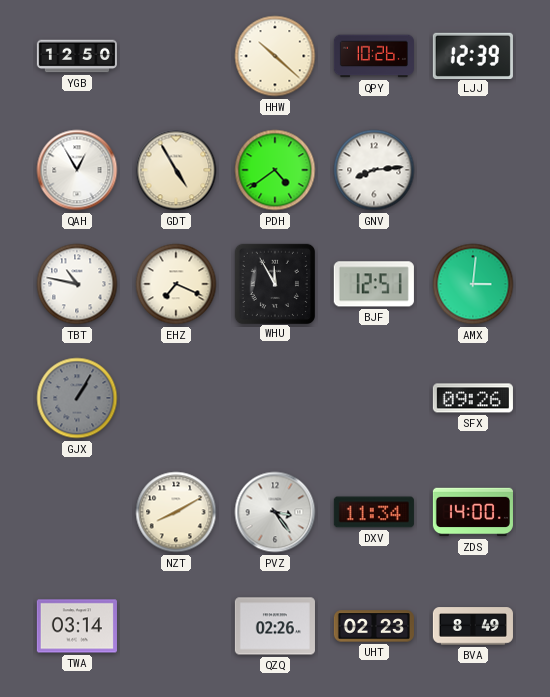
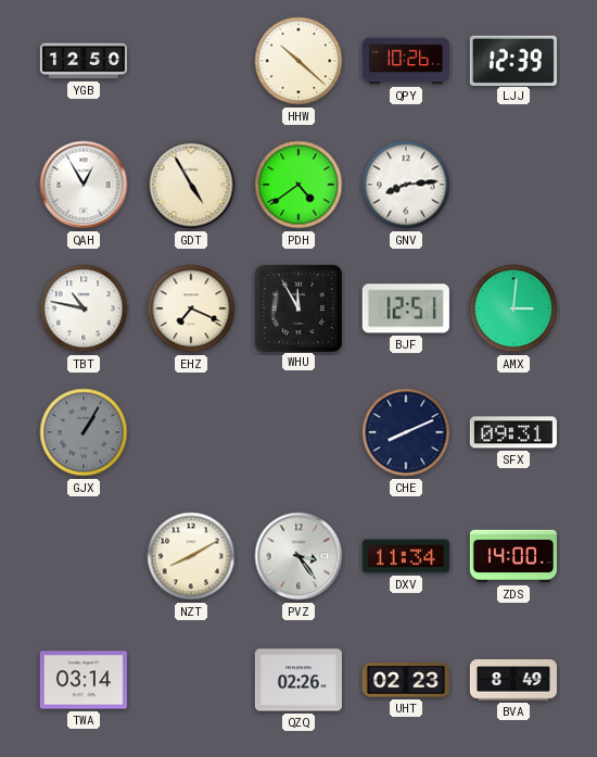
CHE: none -> 8:11 (406, 432)
SFX: 09:26 -> 09:31 (513, 432)
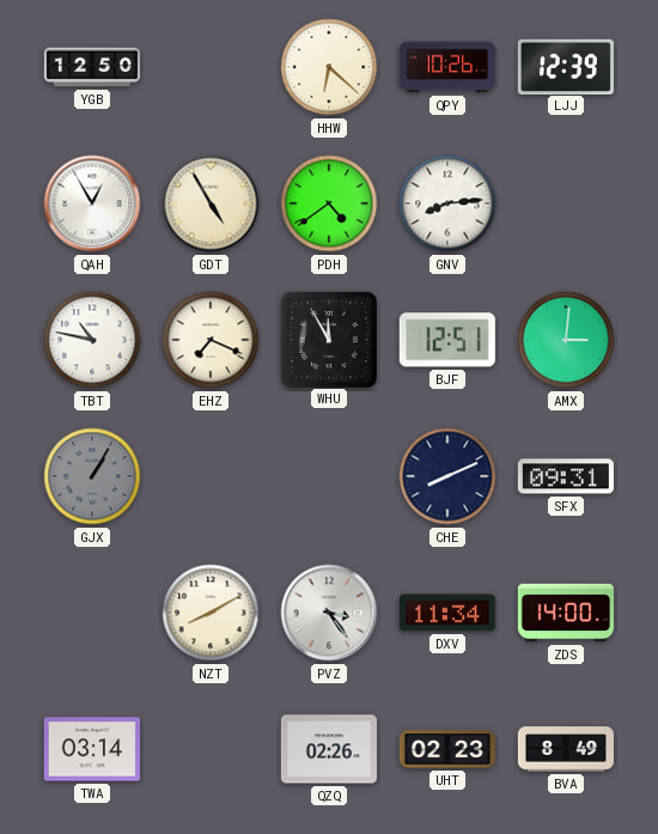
HHW: 10:22 -> 6:22 (329, 67)
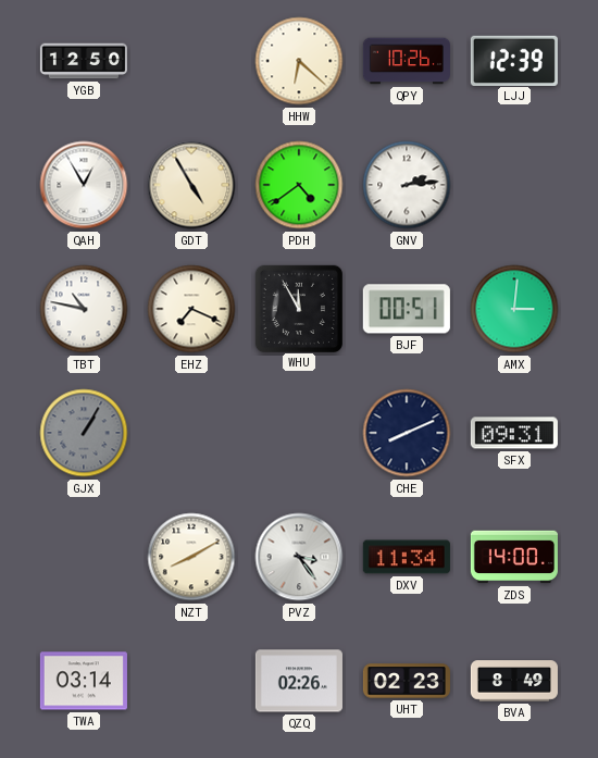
GNV: 8:14 -> 2:14 (407, 185)
BJF: 12:51 -> 00:51 (407, 309)
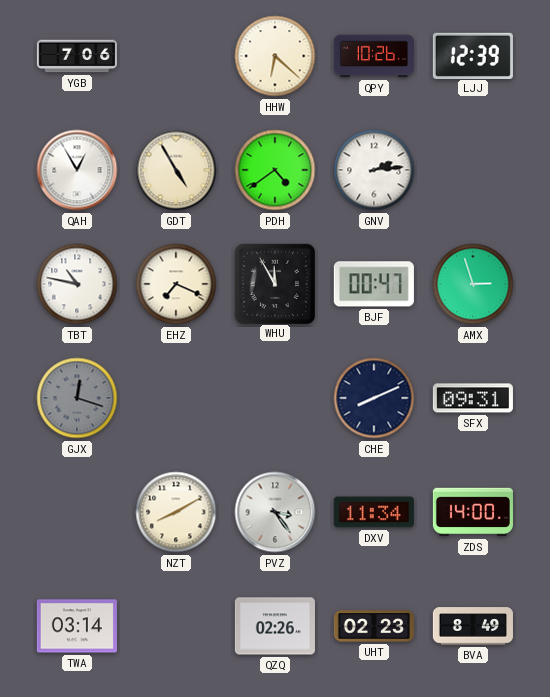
YGB: 12:50 -> 7:06 (77, 56)
BJF: 00:51 -> 00:47 (374, 284)
AMX: 3:01 -> 2:57 (473, 284)
GJX: 1:05 -> 12:18 (77, 398)
